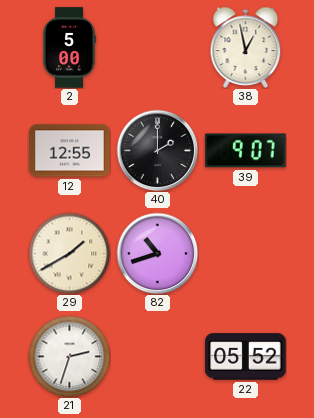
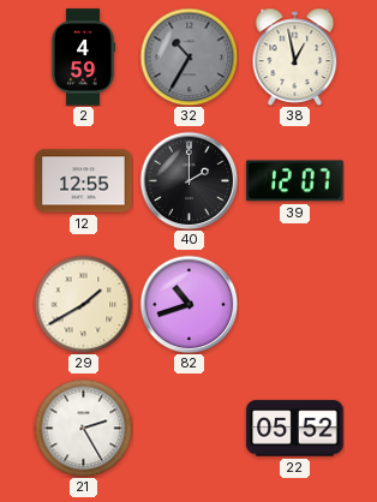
2: 5:00 -> 4:59 (83, 58)
32: none -> 10:35 (188, 56)
39: 9:07 -> 12:07 (295, 181)
21: 2:33 -> 2:25 (83, 428)
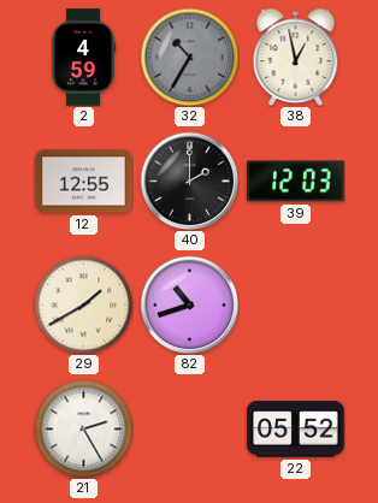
39: 12:07 -> 12:03 (296, 182)
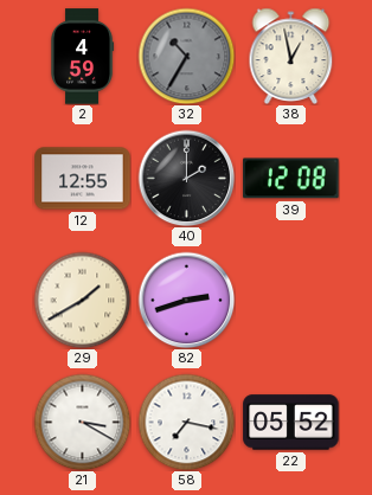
39: 12:03 -> 12:08 (291, 179)
82: 10:42 -> 2:42 (186, 300)
21: 2:25 -> 3:20 (82, 422)
58: none -> 7:17 (186, 422)
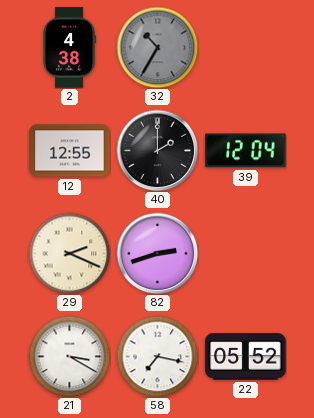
2: 4:59 -> 4:38 (69, 48)
38: 12:58 -> none (291, 56)
39: 12:08 -> 12:04 (246, 151)
29: 1:40 -> 2:19 (69, 253)
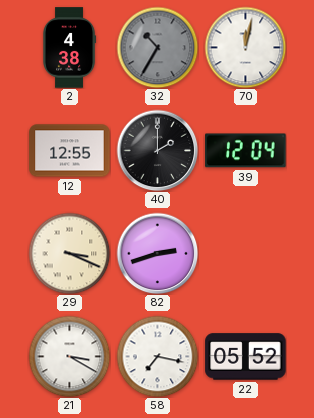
70: none -> 12:02 (245, 47)
29: 2:19 -> 3:19 (69, 253)
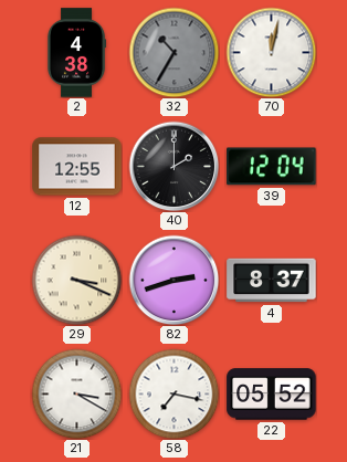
4: none -> 8:37 (272, 281)
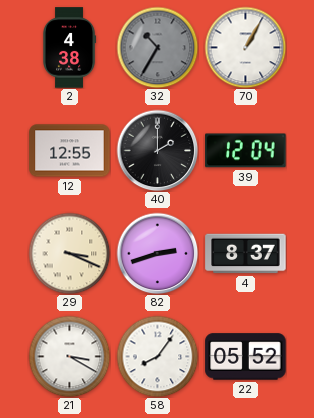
70: 12:02 -> 1:05 (245, 47)
58: 7:17 -> 8:06 (157, 356)
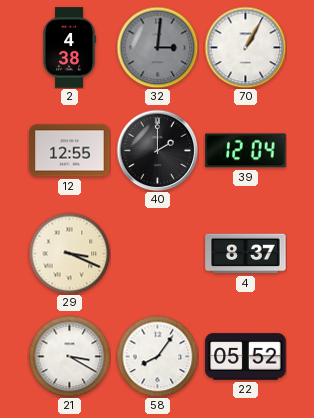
32: 10:35 -> 3:01 (157, 47)
82: 2:42 -> none (157, 253)
